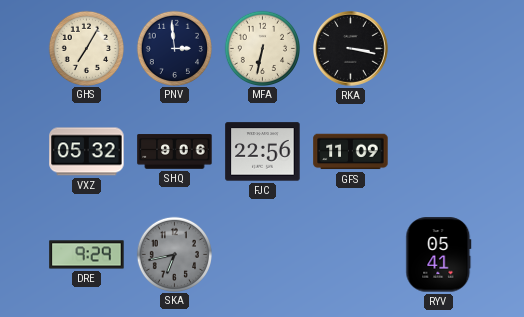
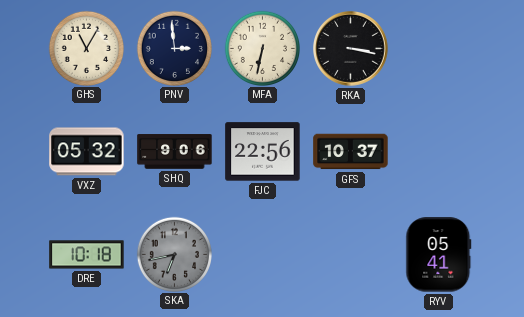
GHS: 7:05 -> 11:05 (86, 48)
GFS: 11:09 -> 10:37 (351, 152)
DRE: 9:29 -> 10:18 (87, 255)
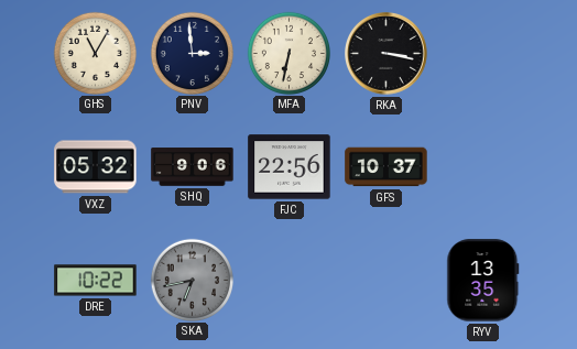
DRE: 10:18 -> 10:22 (96, 281)
RYV: 05:41 -> 13:35 (483, 281)
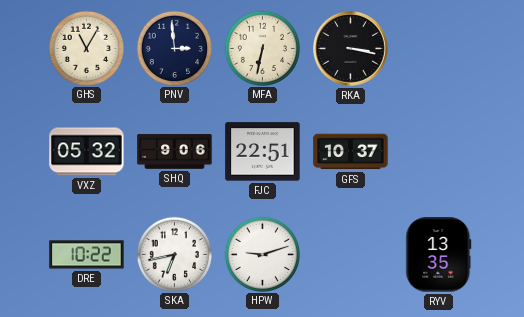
FJC: 22:56 -> 22:51 (263, 152)
SKA dial: grey -> white (174, 254)
HPW: none -> 9:12 (262, 254)
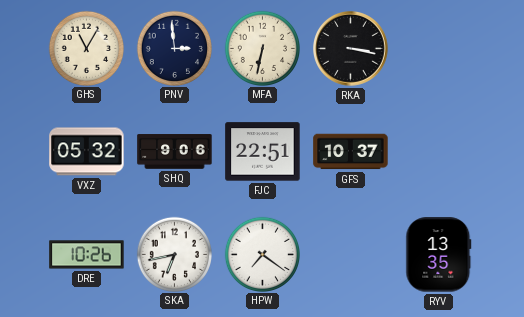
DRE: 10:22 -> 10:26 (87, 255)
HPW: 9:12 -> 7:21 (262, 254)
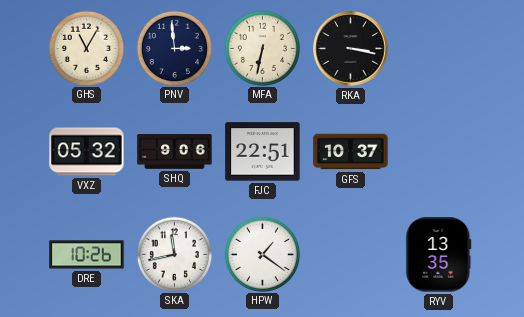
SKA: 6:43 -> 11:43 (174, 254)
HPW: 7:21 -> 1:21 (262, 254)
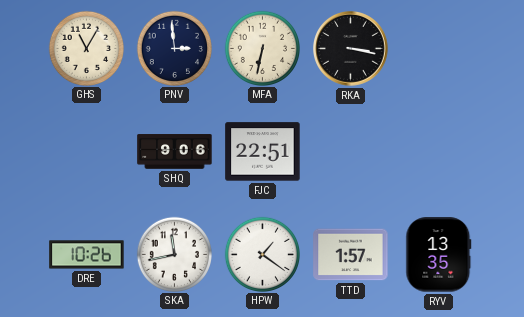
VXZ: 05:32 -> none (87, 152)
GFS: 10:37 -> none (351, 152)
TTD: none -> 1:57 (351, 255)
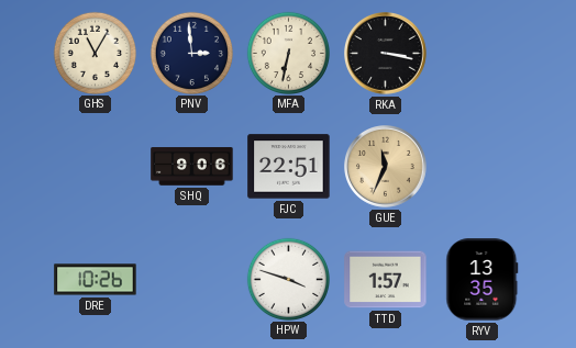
GUE: none -> 11:34 (386, 167)
SKA: 11:43 -> none (174, 254)
HPW: 1:21 -> 3:48 (288, 279)
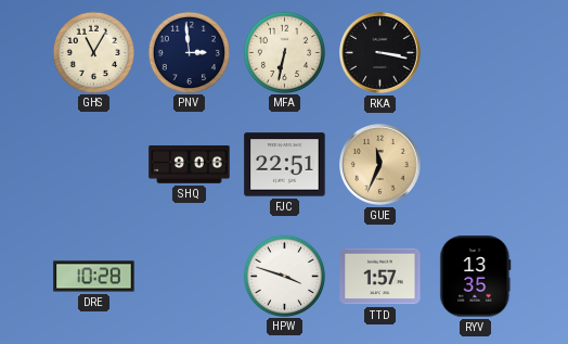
DRE: 10:26 -> 10:28 (94, 277)
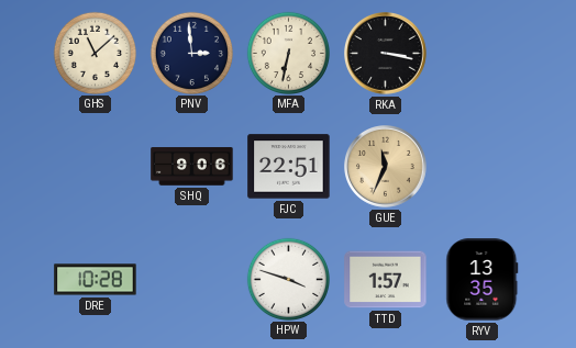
GHS: 11:05 -> 11:08 (95, 53)
